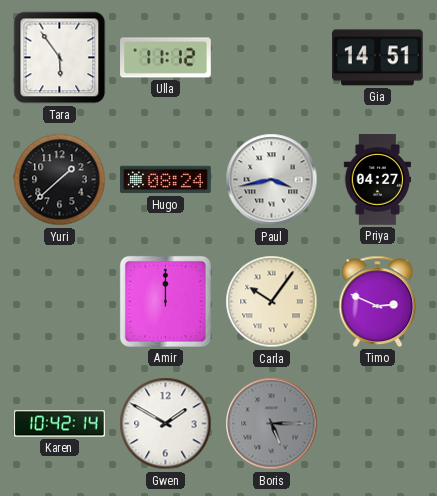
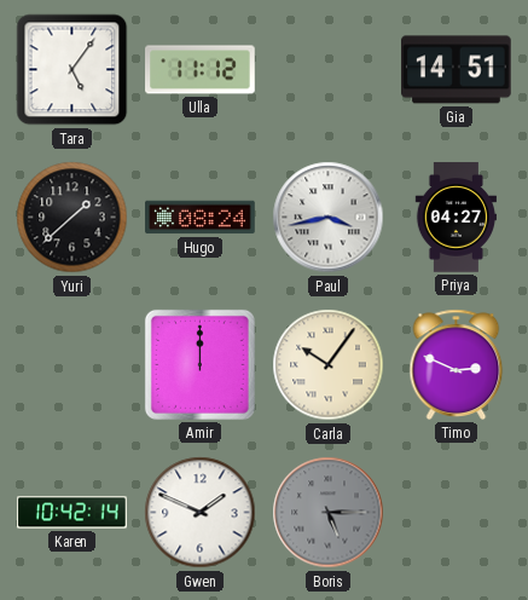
Tara: 5:54 -> 5:06 (72, 70)
Gwen: 1:50 -> 1:49 (201, 513)
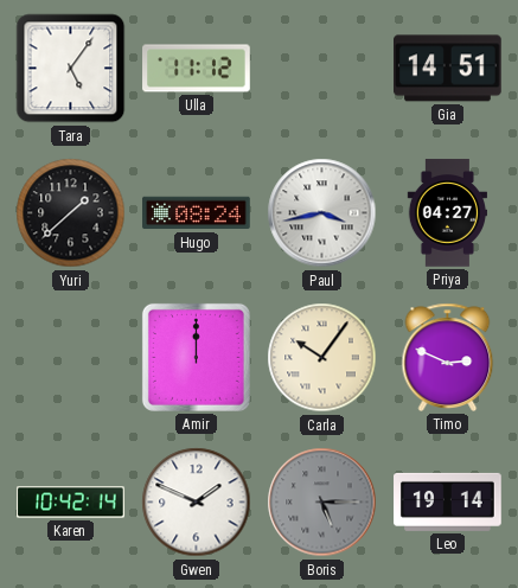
Leo: none -> 19:14 (448, 501)
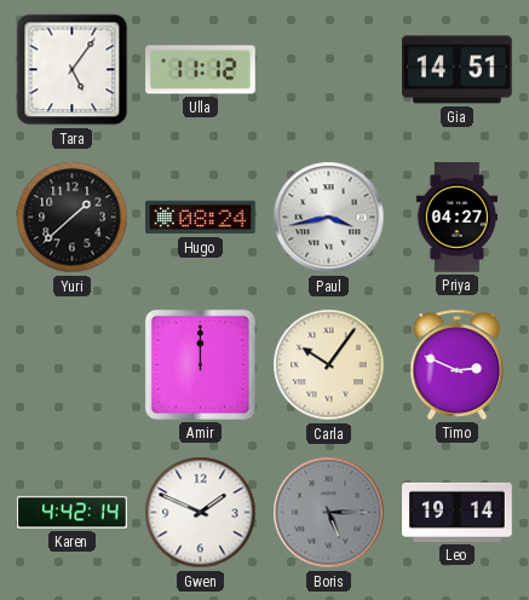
Karen: 10:42 -> 4:42 (73, 513)
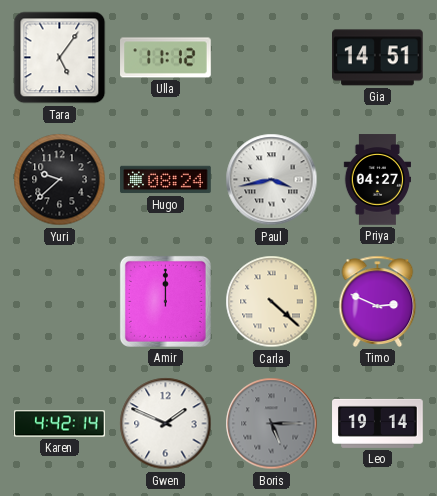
Yuri: 1:38 -> 9:38 (60, 180)
Carla: 10:06 -> 4:22 (272, 302)
